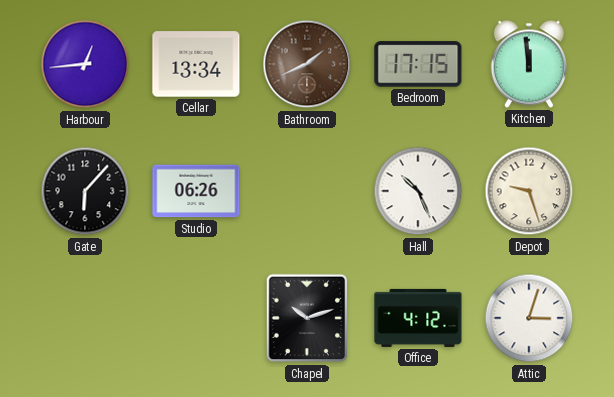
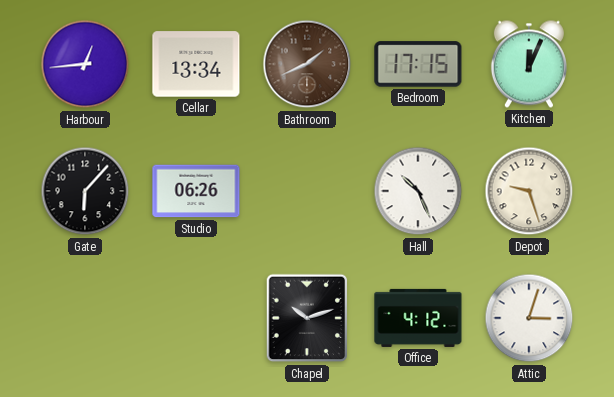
Kitchen: 11:59 -> 12:04 (529, 64)
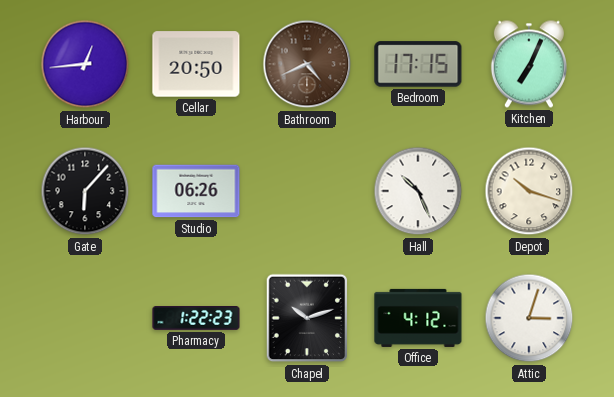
Cellar: 13:34 -> 20:50 (196, 64)
Bathroom: 1:41 -> 4:41 (307, 64)
Kitchen: 12:04 -> 7:04 (529, 64)
Depot: 9:27 -> 10:18 (529, 191)
Pharmacy: none -> 1:22 (196, 318)
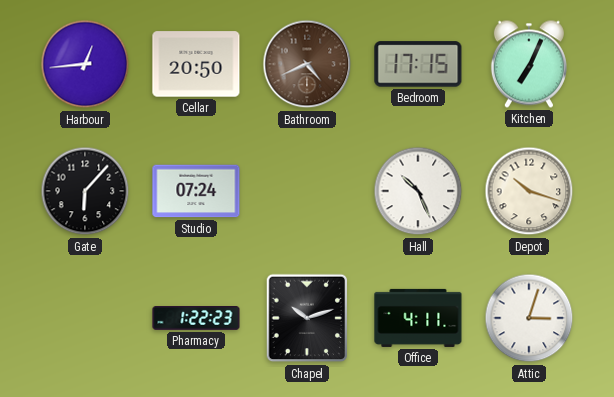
Studio: 06:26 -> 07:24 (196, 191)
Office: 4:12 -> 4:11 (418, 318)
